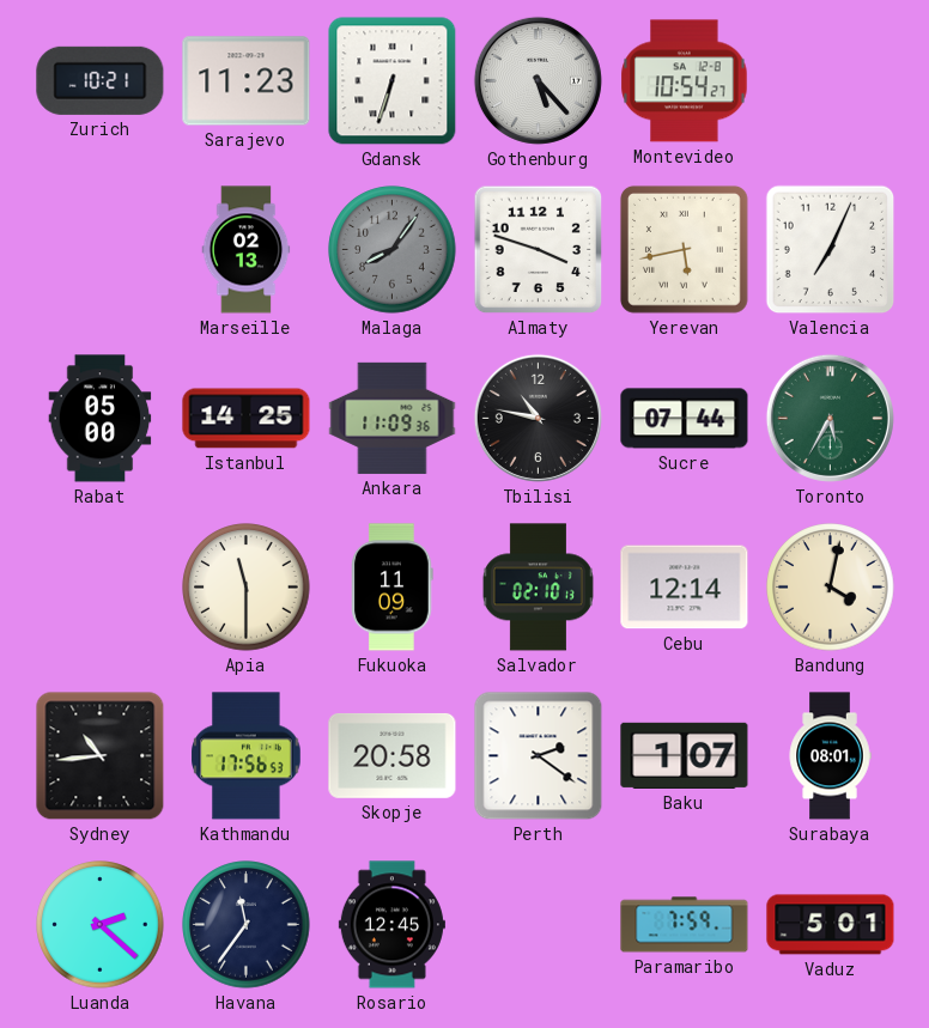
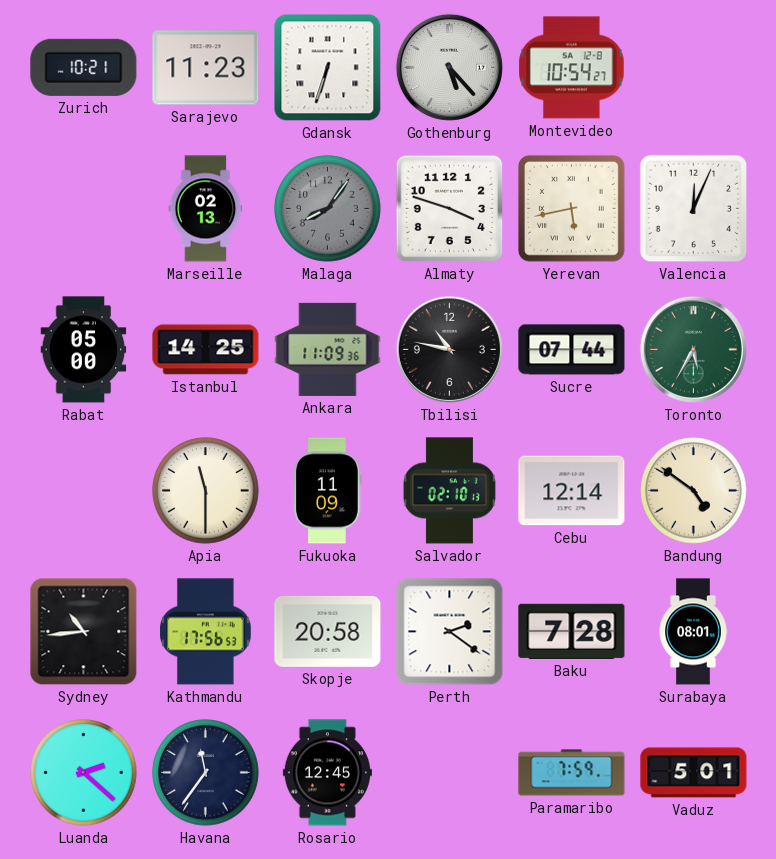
Valencia: 7:04 -> 12:04 (694, 209)
Bandung: 4:02 -> 4:51 (694, 491)
Baku: 1:07 -> 7:28 (572, 631)
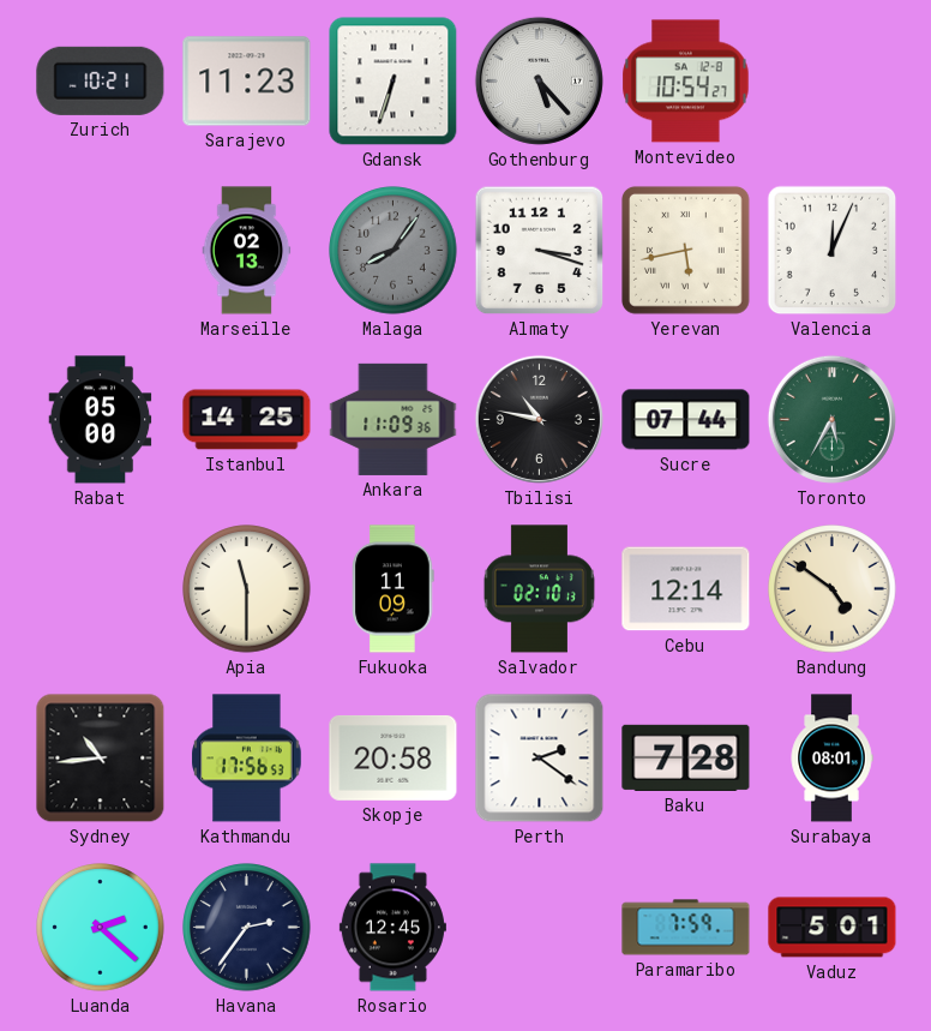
Almaty: 3:48 -> 3:18 (540, 251)
Havana: 11:36 -> 2:36 (247, 928)
